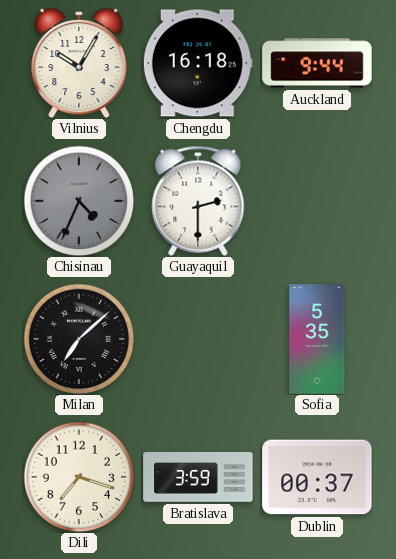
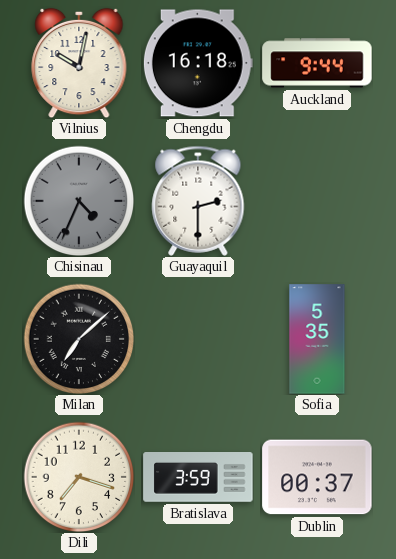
Vilnius: 10:05 -> 10:02 (79, 63)
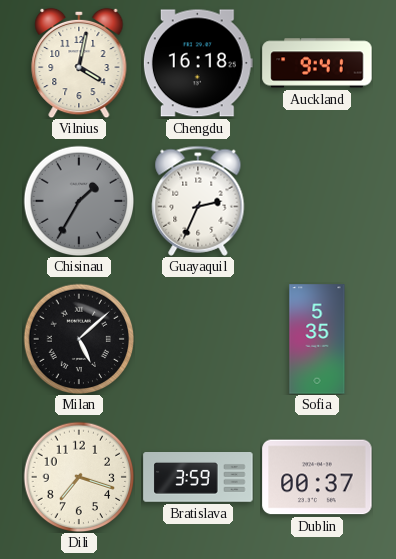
Vilnius: 10:02 -> 4:02 (79, 63)
Auckland: 9:44 -> 9:41 (317, 63)
Chisinau: 4:34 -> 1:35 (79, 201)
Guayaquil: 2:30 -> 2:34 (198, 201)
Milan: 7:08 -> 5:08 (79, 339)
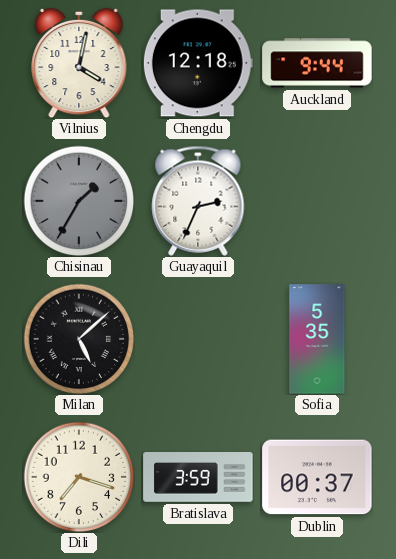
Chengdu: 16:18 -> 12:18 (198, 63)
Auckland: 9:41 -> 9:44 (317, 63)
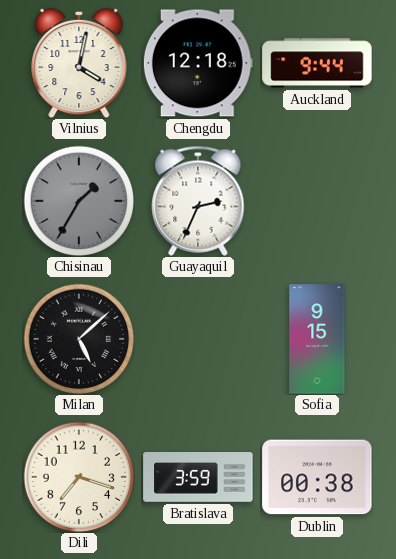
Sofia: 5:35 -> 9:15 (317, 339)
Dublin: 00:37 -> 00:38 (317, 477)
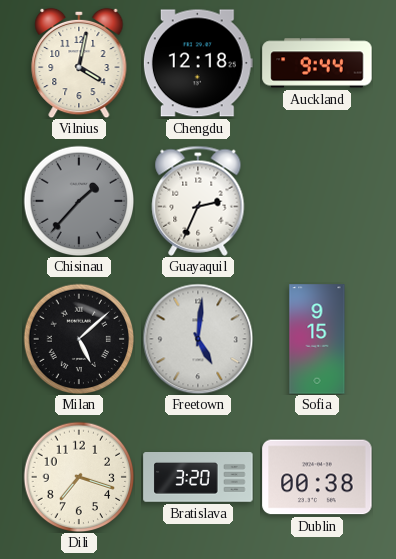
Chisinau: 1:35 -> 1:37 (79, 201)
Freetown: none -> 5:01 (198, 339)
Bratislava: 3:59 -> 3:20 (198, 477)
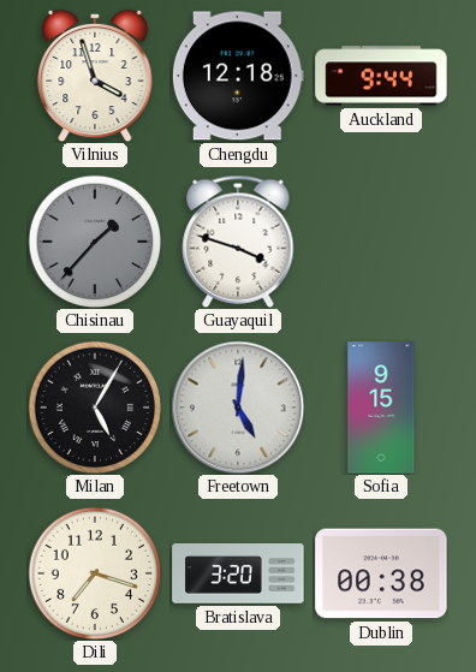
Vilnius: 4:02 -> 3:57 (95, 76)
Guayaquil: 2:34 -> 3:48 (238, 242)
Milan: 5:08 -> 5:05 (95, 408)
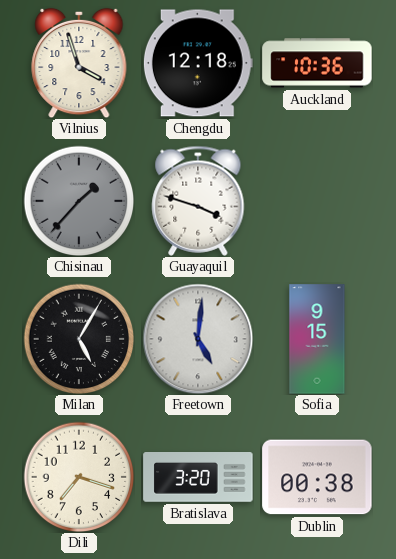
Auckland: 9:44 -> 10:36 (317, 63)
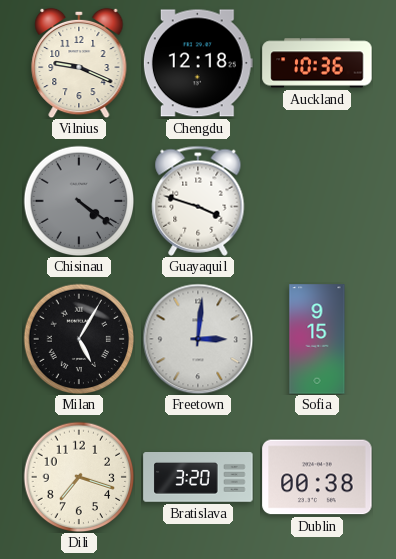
Vilnius: 3:57 -> 9:19 (79, 63)
Chisinau: 1:37 -> 4:21 (79, 201)
Freetown: 5:01 -> 3:01 (198, 339)
